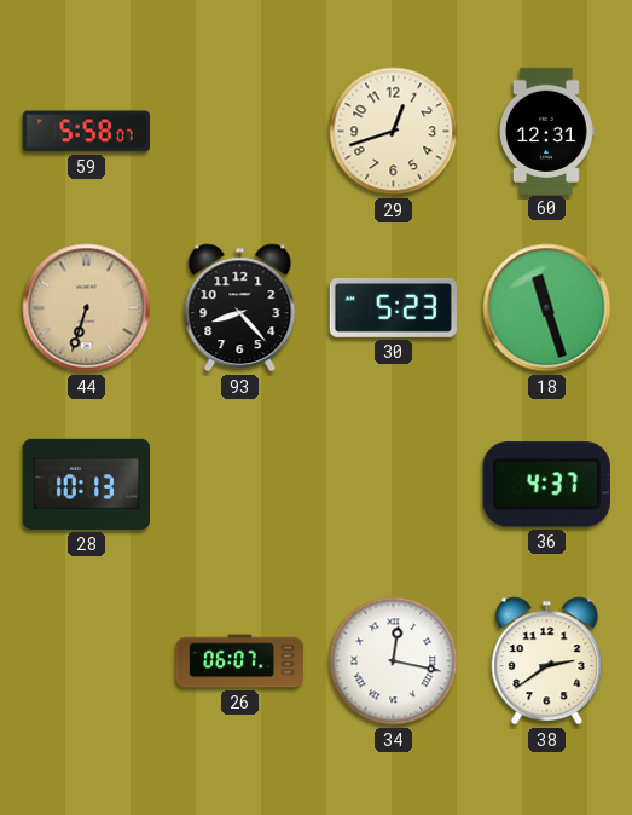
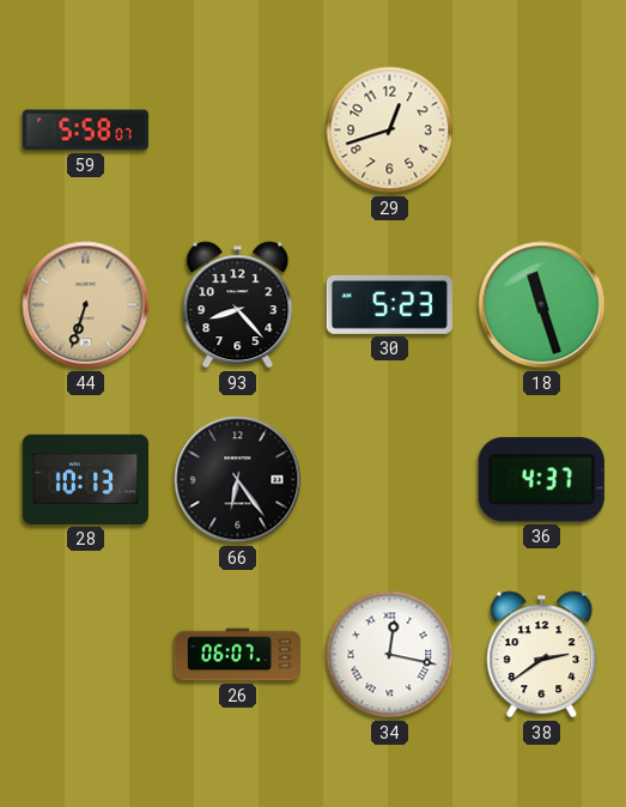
60: 12:31 -> none (546, 131)
66: none -> 6:24 (238, 480)
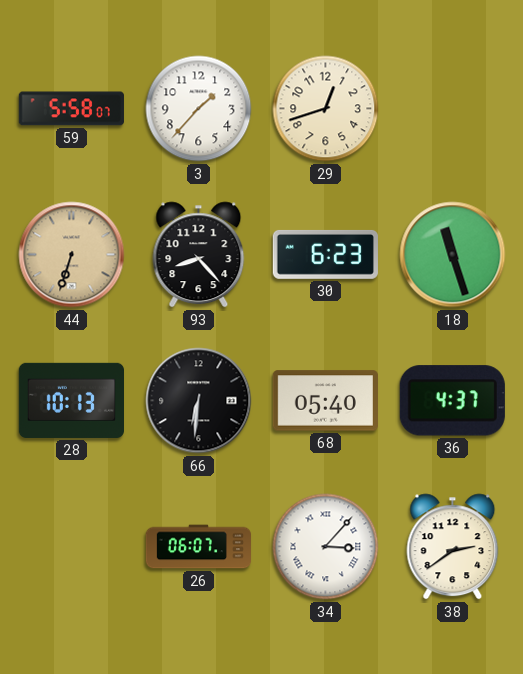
3: none -> 1:37 (199, 109)
30: 5:23 -> 6:23 (325, 254)
66: 6:24 -> 6:31 (199, 401)
68: none -> 05:40 (325, 401)
34: 12:17 -> 3:07 (326, 547)
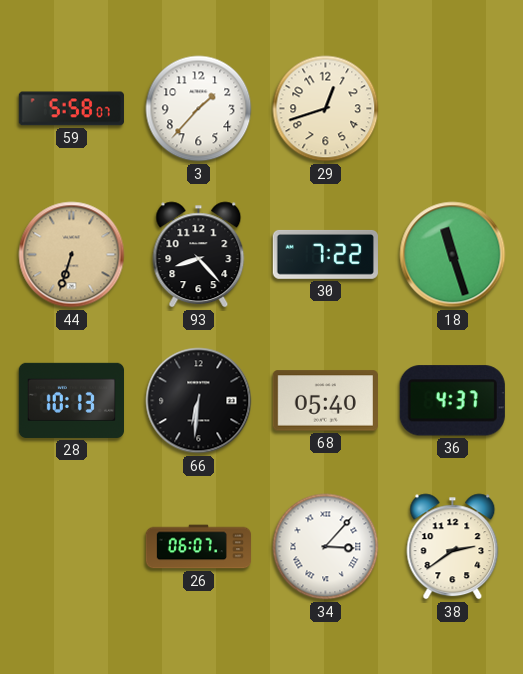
30: 6:23 -> 7:22 (325, 254)
